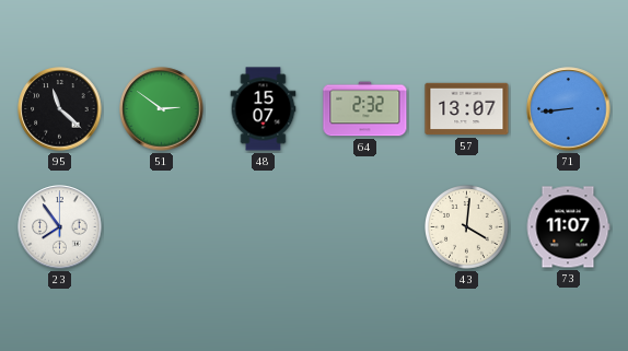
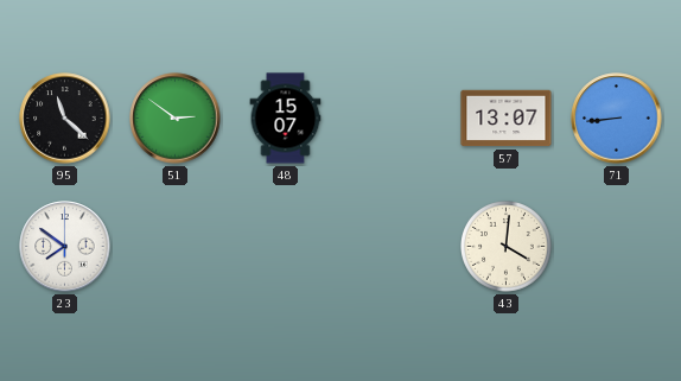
64: 2:32 -> none (365, 109)
23: 7:54 -> 7:51 (65, 247)
73: 11:07 -> none (568, 227)
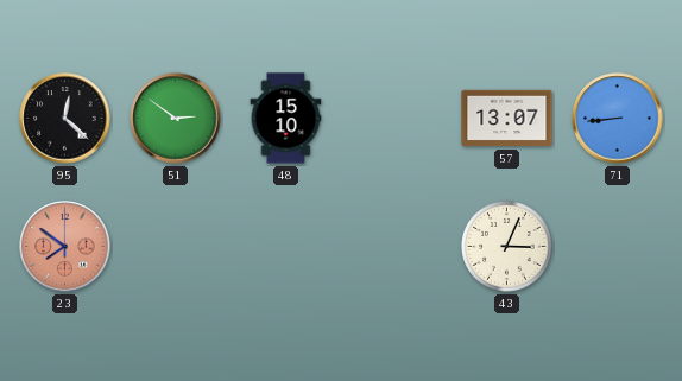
95: 11:22 -> 12:22 (65, 119)
48: 15:07 -> 15:10 (286, 119)
23 dial: white -> salmon (65, 247)
43: 4:01 -> 3:04 (507, 247)
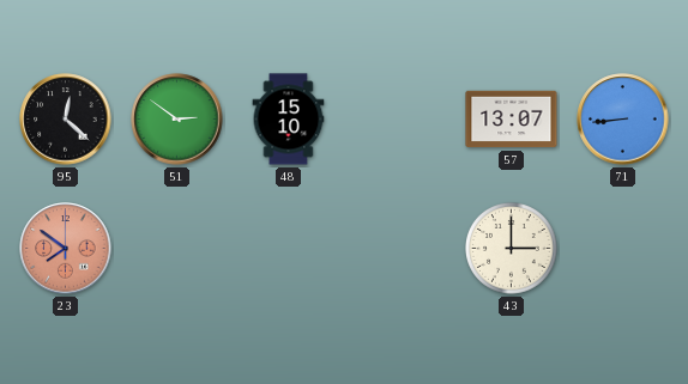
43: 3:04 -> 3:00 (512, 249)
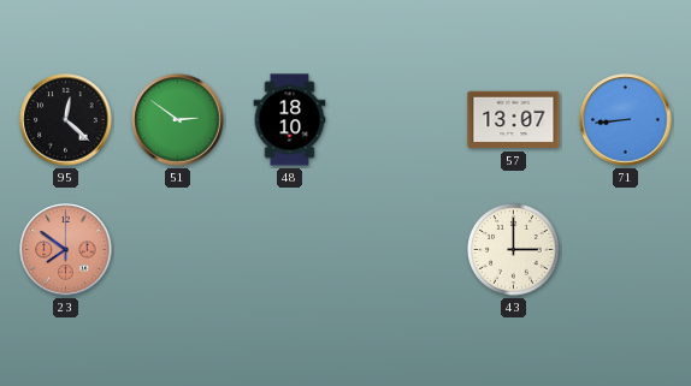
48: 15:10 -> 18:10 (290, 120)
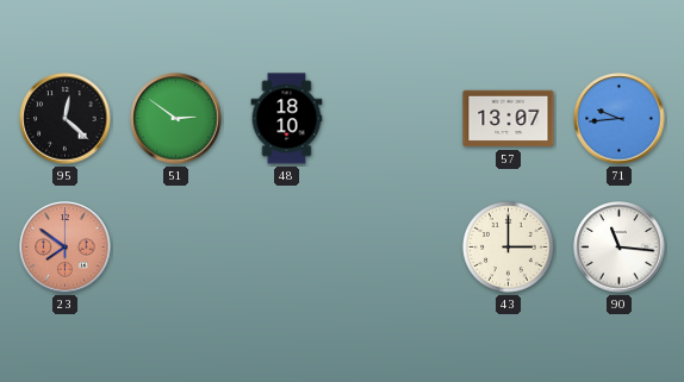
71: 8:44 -> 9:44 (620, 119)
90: none -> 11:16 (620, 248)
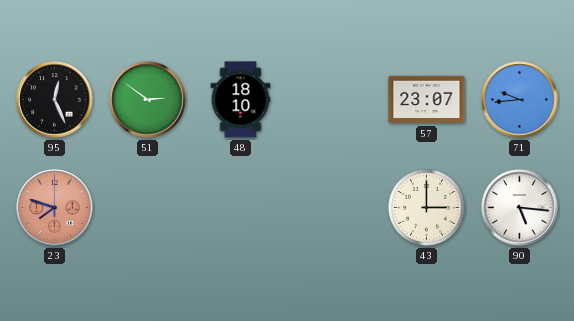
95: 12:22 -> 12:26 (55, 100)
57: 13:07 -> 23:07 (427, 100)
23: 7:51 -> 7:48 (55, 208)
90: 11:16 -> 5:16 (520, 208)
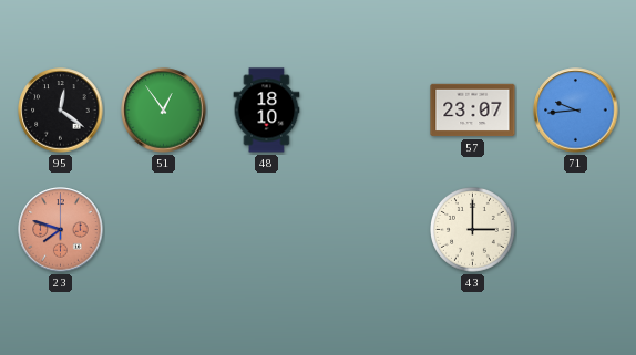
95: 12:26 -> 12:21 (61, 111)
51: 2:51 -> 12:54 (164, 111)
90: 5:16 -> none (520, 208)
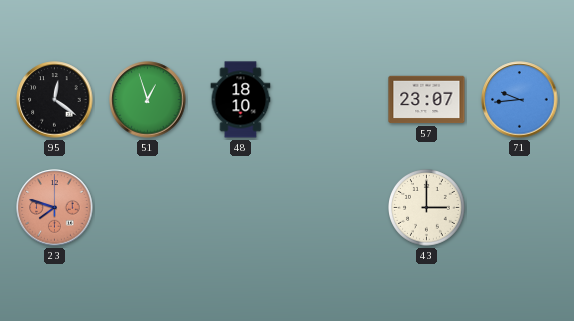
51: 12:54 -> 12:57 (148, 100)
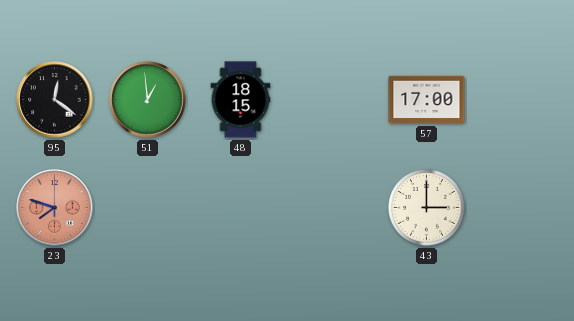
51: 12:57 -> 12:59 (148, 100)
48: 18:10 -> 18:15 (241, 100)
57: 23:07 -> 17:00 (427, 100)
71: 9:44 -> none (520, 100)
